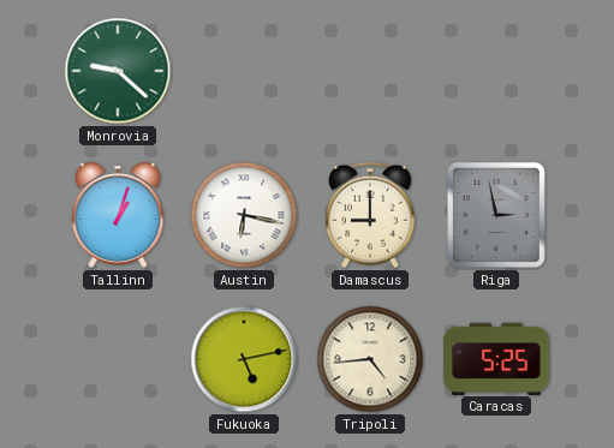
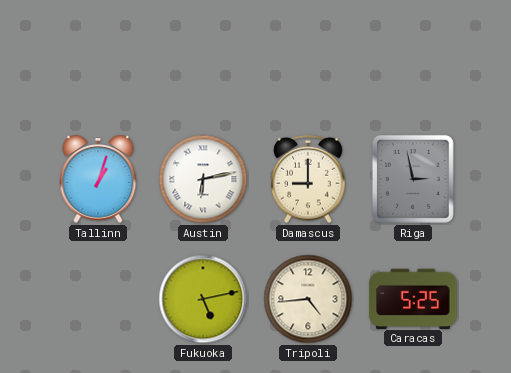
Monrovia: 9:22 -> none (118, 71)
Austin: 6:17 -> 6:13 (203, 179)
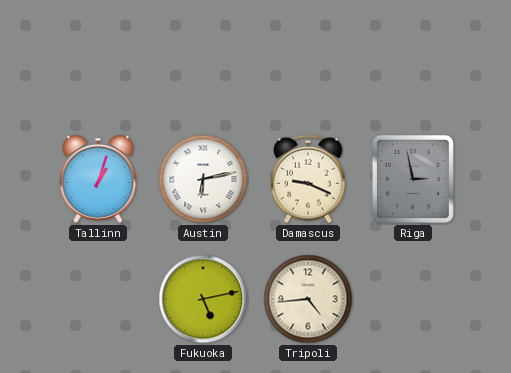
Damascus: 9:00 -> 9:19 (308, 179)
Caracas: 5:25 -> none (413, 298)
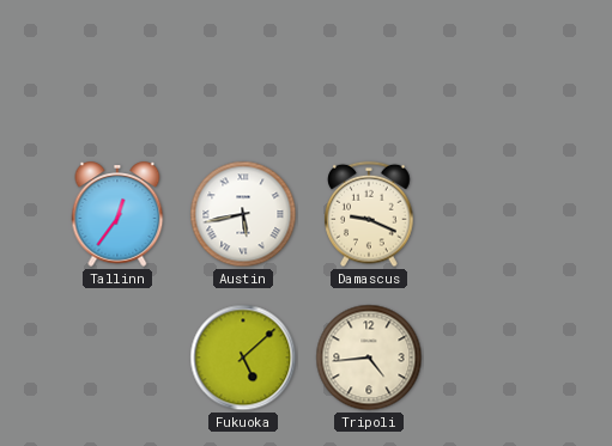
Tallinn: 1:03 -> 12:36 (117, 214)
Austin: 6:13 -> 5:43 (243, 214)
Riga: 2:58 -> none (413, 179)
Fukuoka: 5:13 -> 5:08 (243, 358)
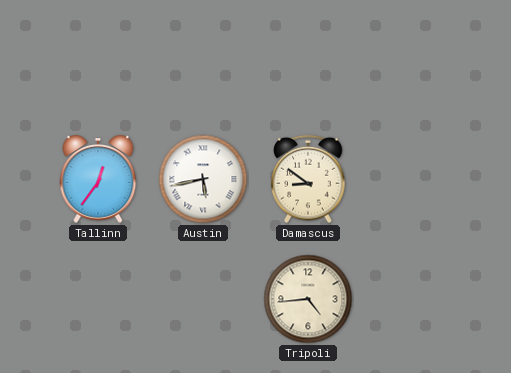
Damascus: 9:19 -> 8:51 (308, 179)
Fukuoka: 5:08 -> none (243, 358)
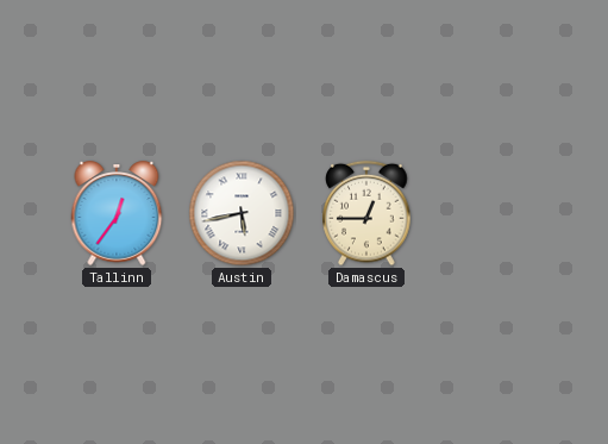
Damascus: 8:51 -> 12:45 (366, 213)
Tripoli: 4:44 -> none (308, 299)
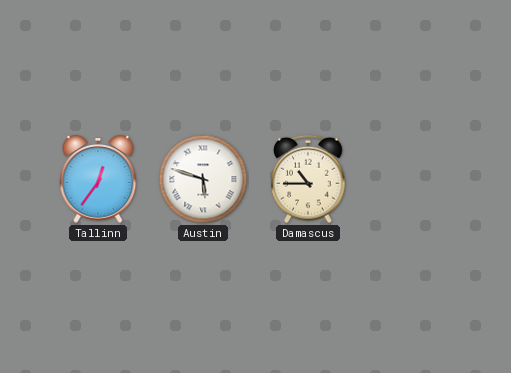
Austin: 5:43 -> 5:48 (203, 179)
Damascus: 12:45 -> 10:45 (308, 179)
